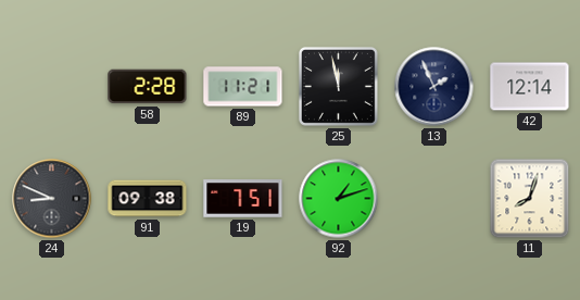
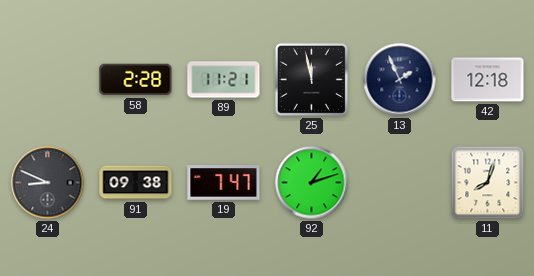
42: 12:14 -> 12:18 (488, 80)
19: 7:51 -> 7:47 (224, 183)
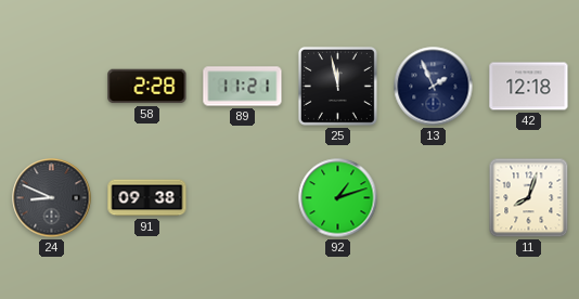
19: 7:47 -> none (224, 183)
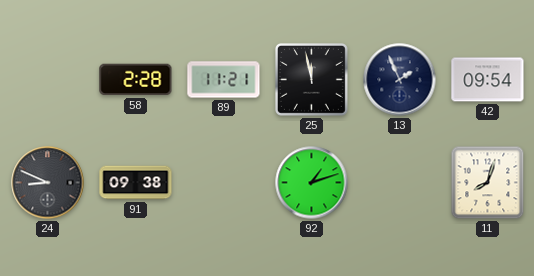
42: 12:18 -> 09:54 (488, 80)
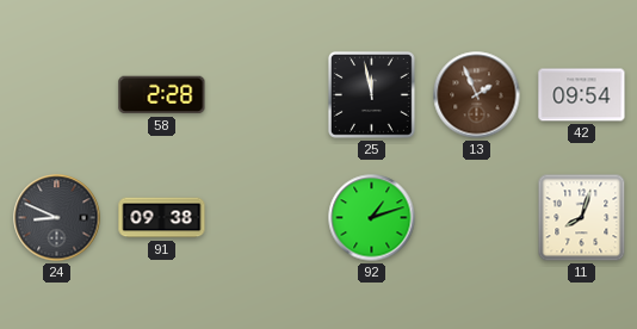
89: 11:21 -> none (224, 80)
13 dial: navy -> brown (477, 95)
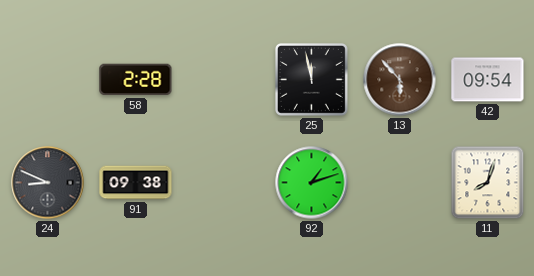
13: 1:56 -> 5:53 (400, 80)
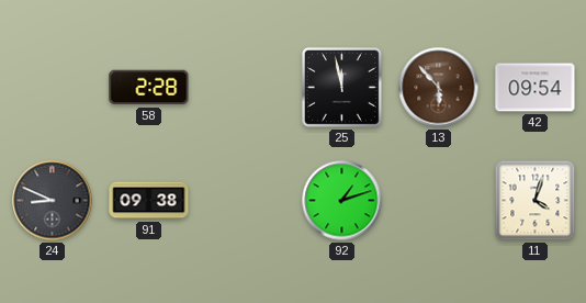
11: 8:03 -> 4:03 (536, 201)
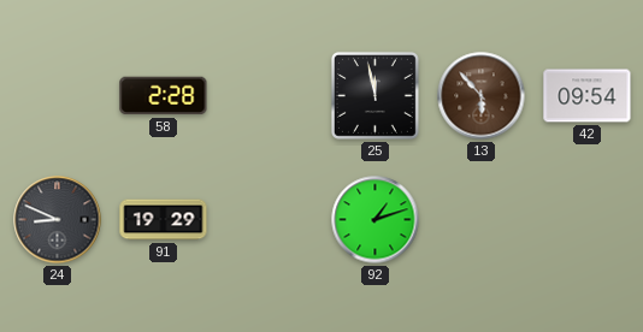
91: 09:38 -> 19:29 (164, 220)
11: 4:03 -> none (536, 201)
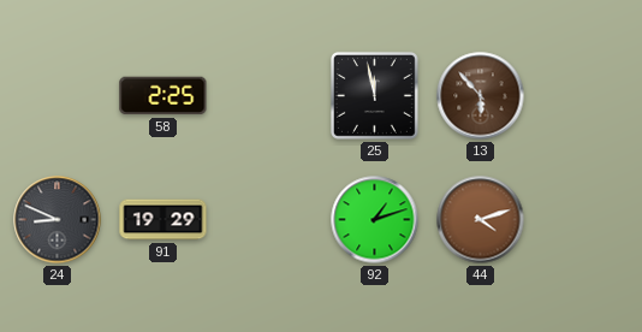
58: 2:28 -> 2:25 (164, 96)
42: 09:54 -> none (588, 96)
44: none -> 4:12 (481, 220)
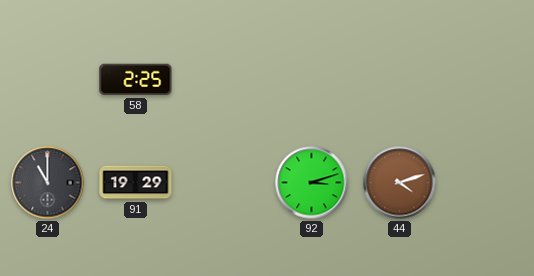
25: 11:58 -> none (374, 95)
13: 5:53 -> none (481, 96)
24: 8:49 -> 11:00 (48, 183)
92: 1:12 -> 3:12 (312, 183)
